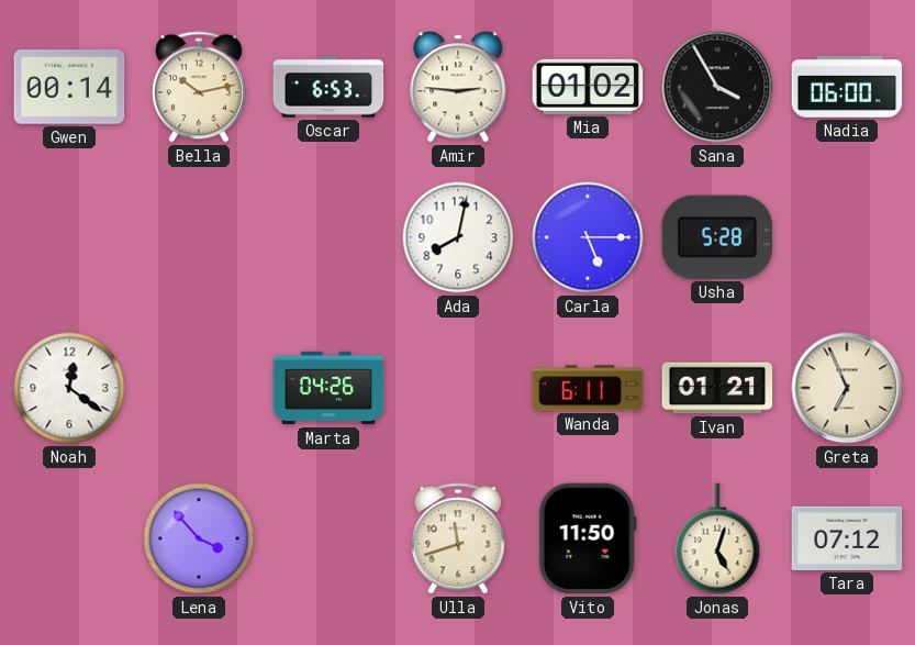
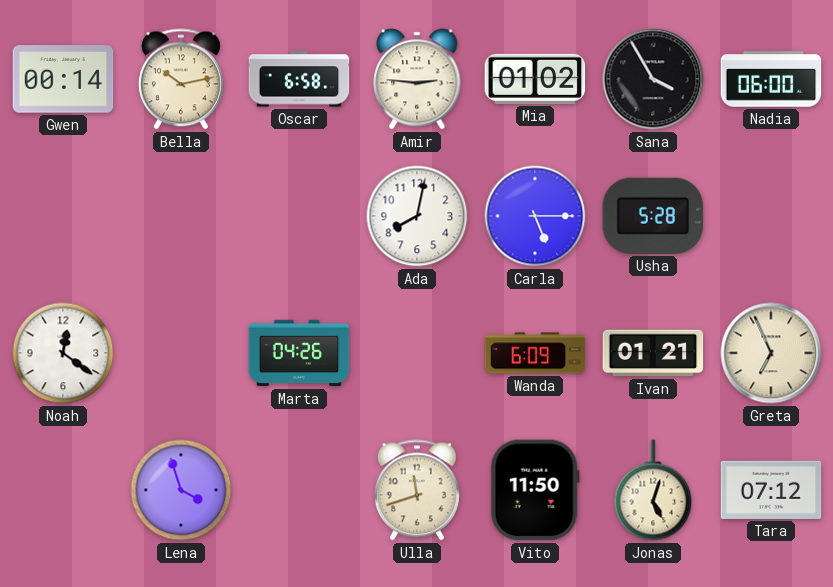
Oscar: 6:53 -> 6:58 (299, 79)
Wanda: 6:11 -> 6:09 (535, 353)
Lena: 3:53 -> 3:57 (181, 490)
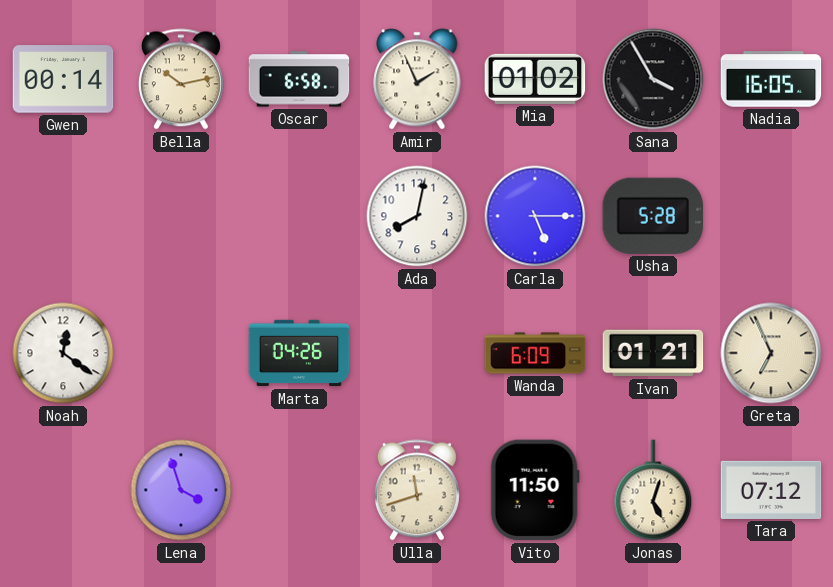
Amir: 2:46 -> 1:56 (417, 79)
Nadia: 06:00 -> 16:05 (771, 79)
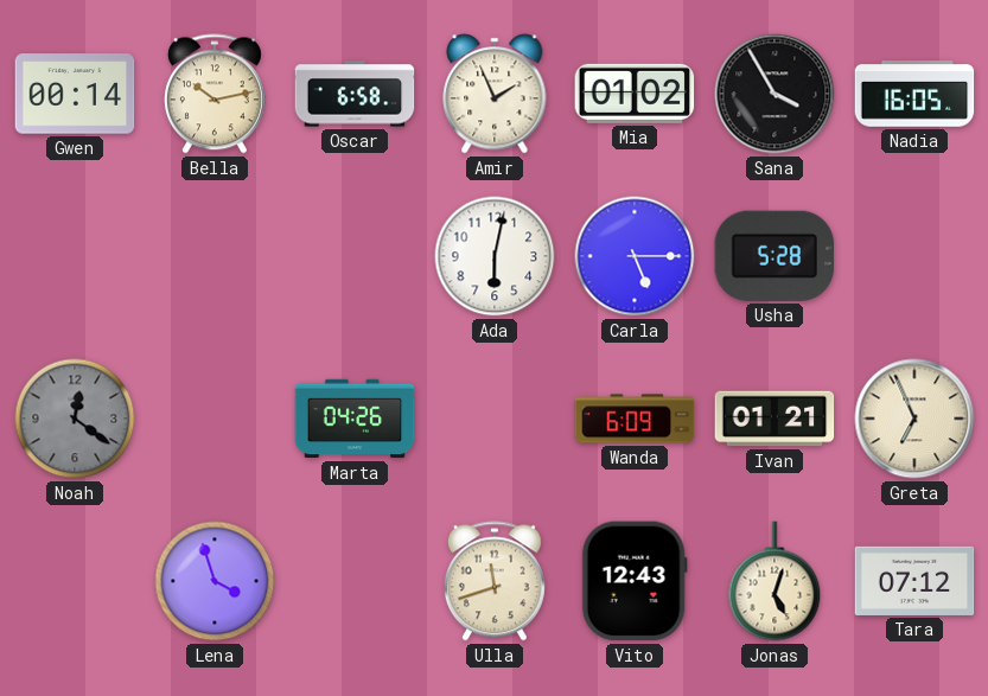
Ada: 8:02 -> 6:02 (495, 256)
Noah dial: white -> grey (75, 419)
Vito: 11:50 -> 12:43 (635, 581)
